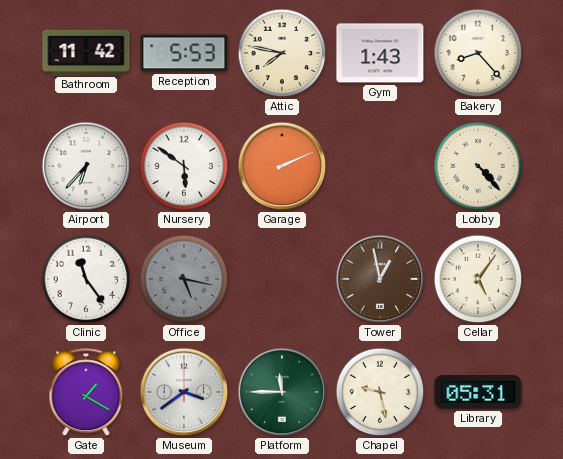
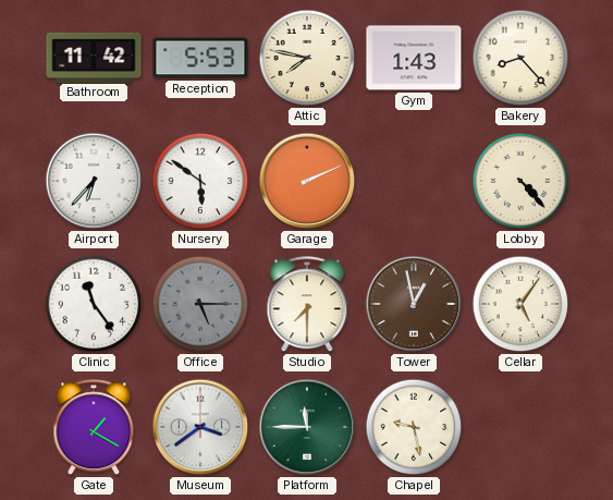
Office: 5:17 -> 5:15 (200, 304)
Studio: none -> 7:30 (307, 305)
Library: 05:31 -> none (478, 392)
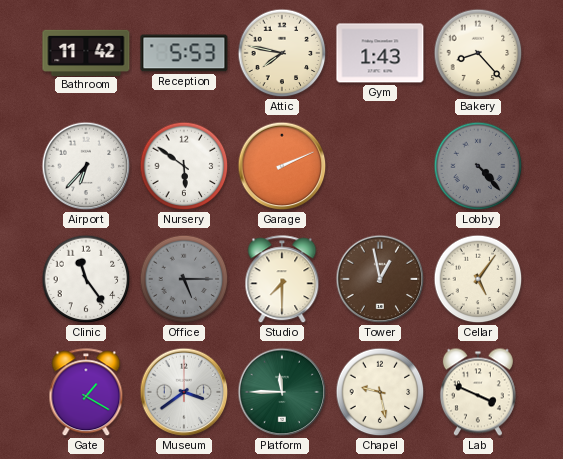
Lobby dial: cream -> grey (478, 166)
Lab: none -> 3:49 (478, 392)
